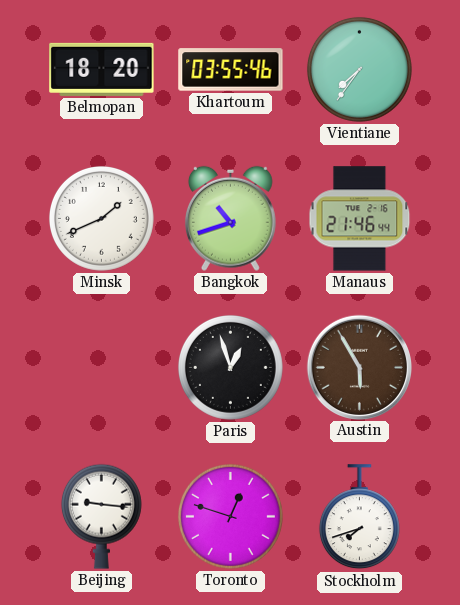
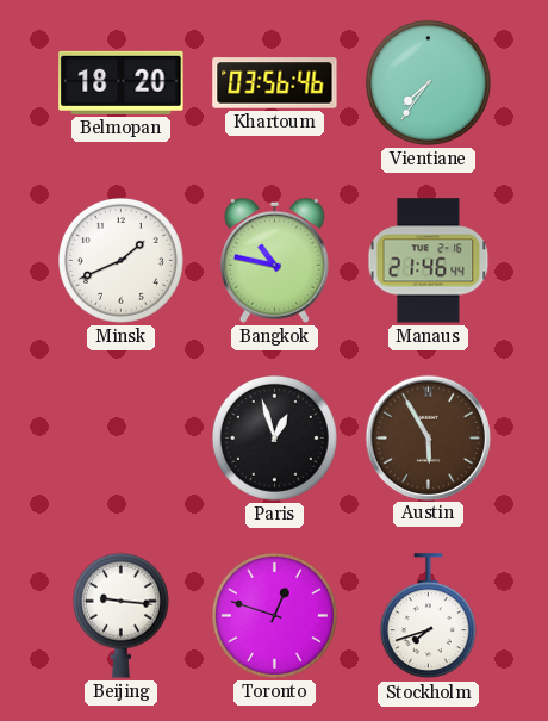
Khartoum: 03:55 -> 03:56 (275, 83)
Bangkok: 10:42 -> 10:47 (274, 260)
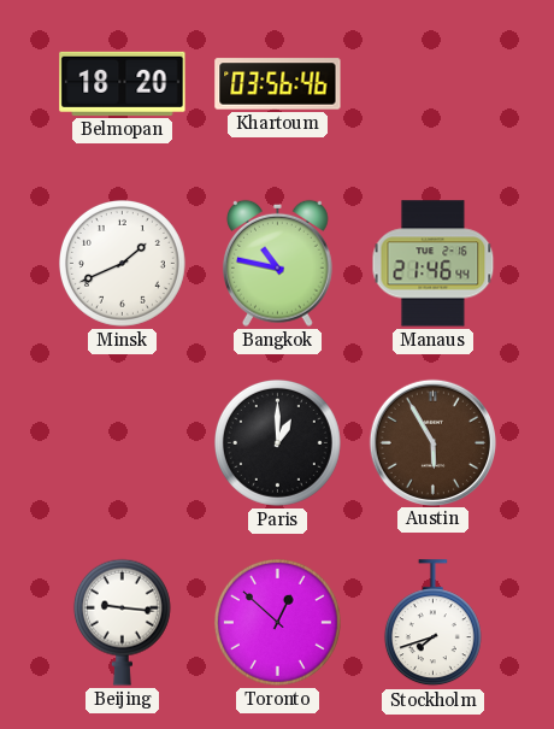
Vientiane: 7:36 -> none (428, 82)
Paris: 12:57 -> 1:00 (277, 442)
Toronto: 12:48 -> 12:52 (277, 622)
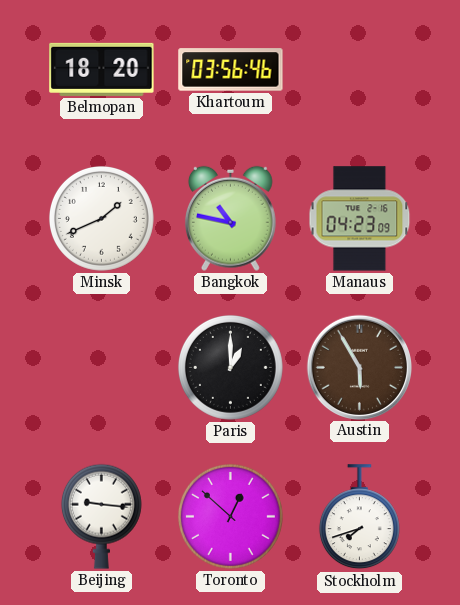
Manaus: 21:46 -> 04:23 (360, 219)
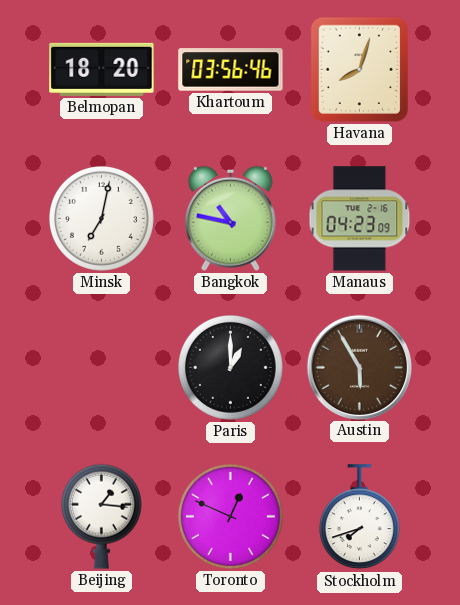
Havana: none -> 8:03 (359, 69)
Minsk: 1:41 -> 7:02 (101, 218)
Beijing: 9:16 -> 1:16 (101, 516)
Toronto: 12:52 -> 12:49 (230, 516)
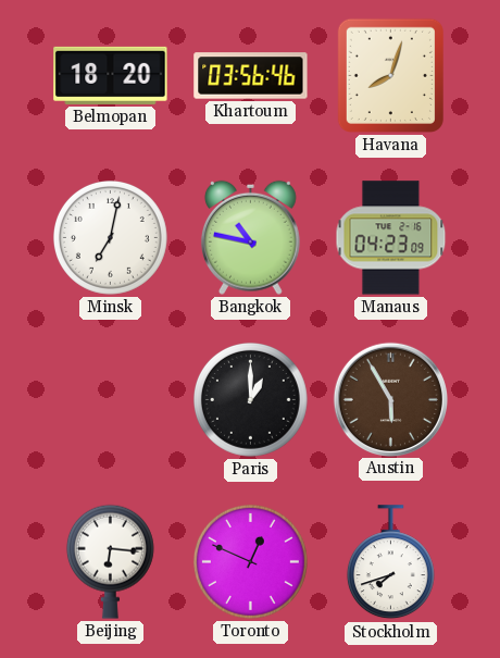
Beijing: 1:16 -> 6:16 (110, 561)
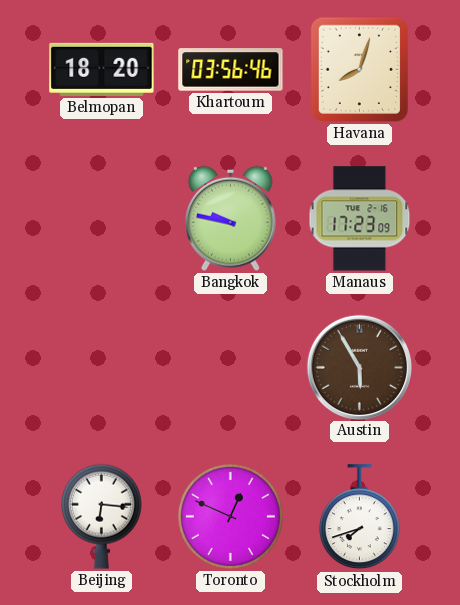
Minsk: 7:02 -> none (110, 237)
Bangkok: 10:47 -> 9:47 (230, 218)
Manaus: 04:23 -> 17:23 (360, 219)
Paris: 1:00 -> none (250, 399)
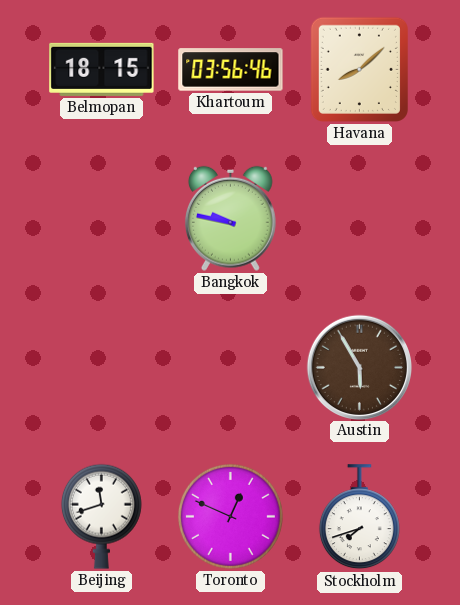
Belmopan: 18:20 -> 18:15 (102, 69)
Havana: 8:03 -> 8:08 (359, 69)
Manaus: 17:23 -> none (360, 219)
Beijing: 6:16 -> 11:42 (101, 516)
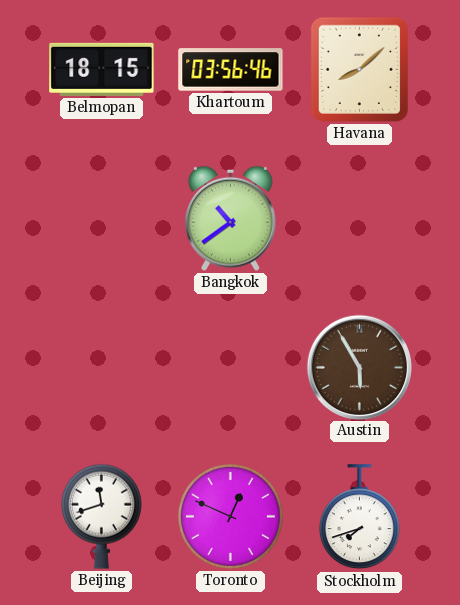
Bangkok: 9:47 -> 10:39 (230, 218)
